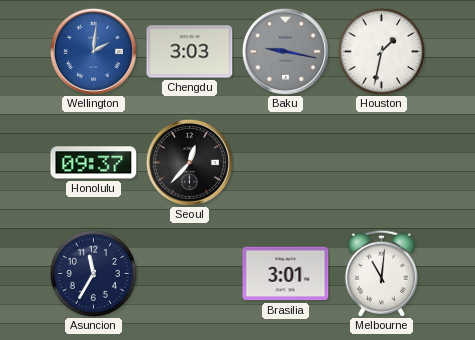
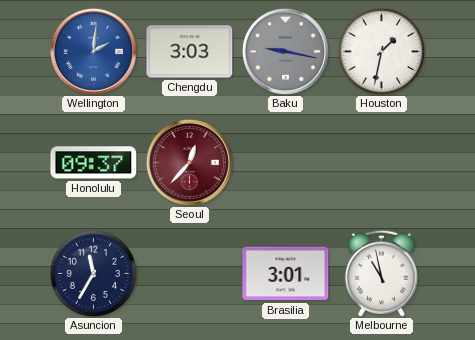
Seoul dial: black -> burgundy (189, 162)
Melbourne: 11:01 -> 10:58 (381, 273)
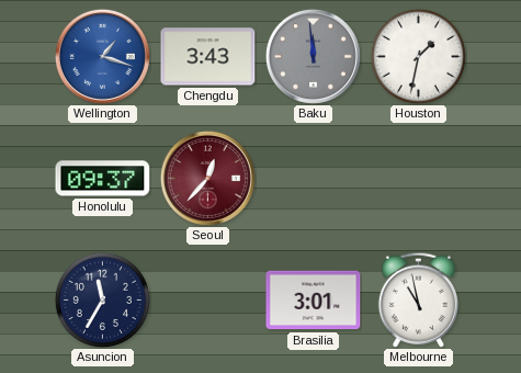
Wellington: 2:01 -> 1:18 (102, 56)
Chengdu: 3:03 -> 3:43 (208, 57)
Baku: 9:17 -> 11:59 (313, 56)
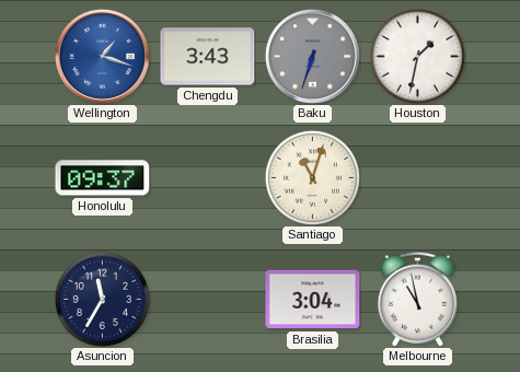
Baku: 11:59 -> 6:33 (312, 56)
Seoul: 12:37 -> none (207, 178)
Santiago: none -> 11:03 (312, 177)
Brasilia: 3:01 -> 3:04 (313, 300)
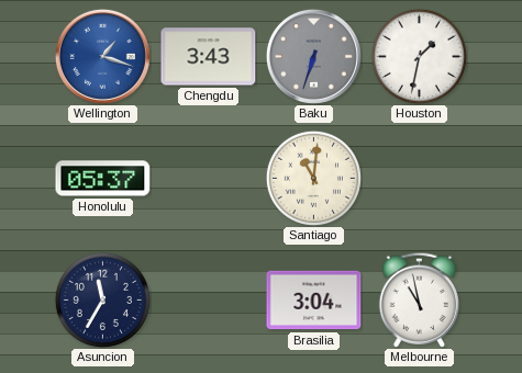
Honolulu: 09:37 -> 05:37 (103, 179)
Santiago: 11:03 -> 11:01 (313, 178)
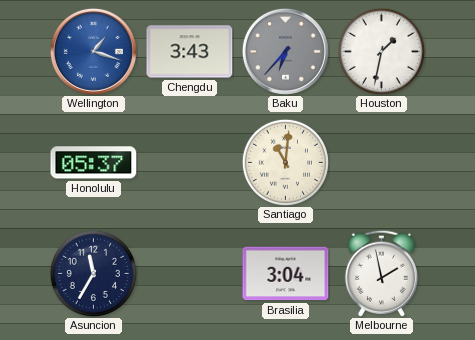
Baku: 6:33 -> 6:37 (285, 51)
Melbourne: 10:58 -> 1:58 (381, 273)
